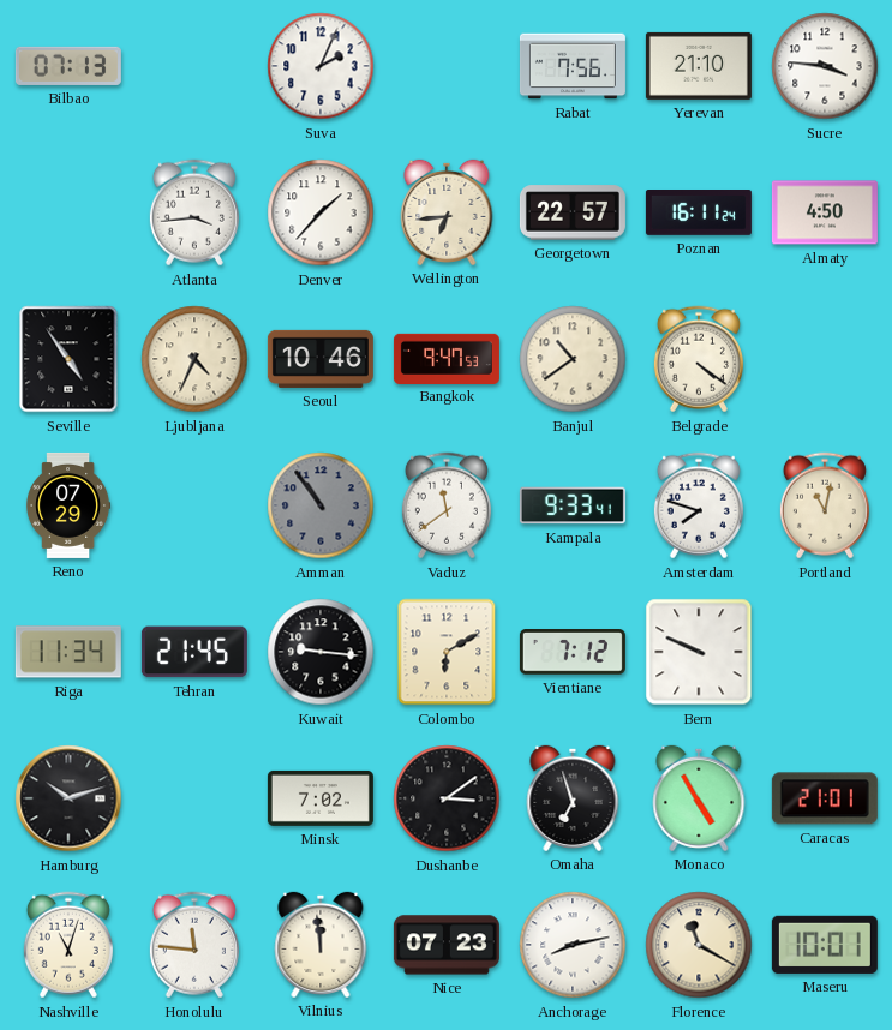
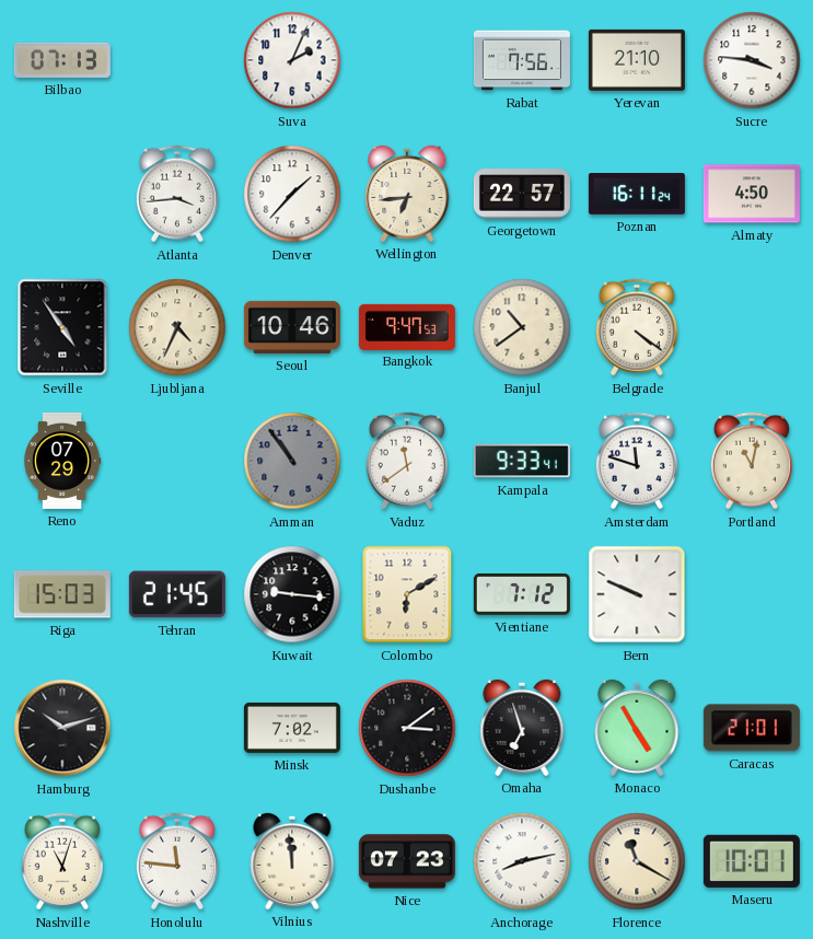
Amsterdam: 7:48 -> 11:48 (637, 461)
Riga: 11:34 -> 15:03 (62, 594)
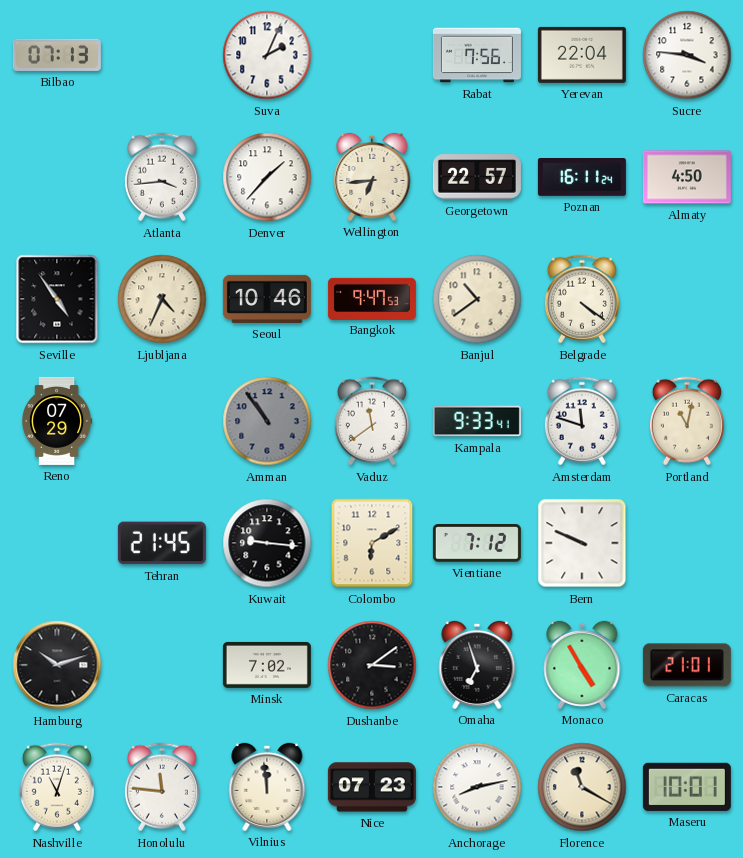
Yerevan: 21:10 -> 22:04 (582, 55)
Riga: 15:03 -> none (62, 594)
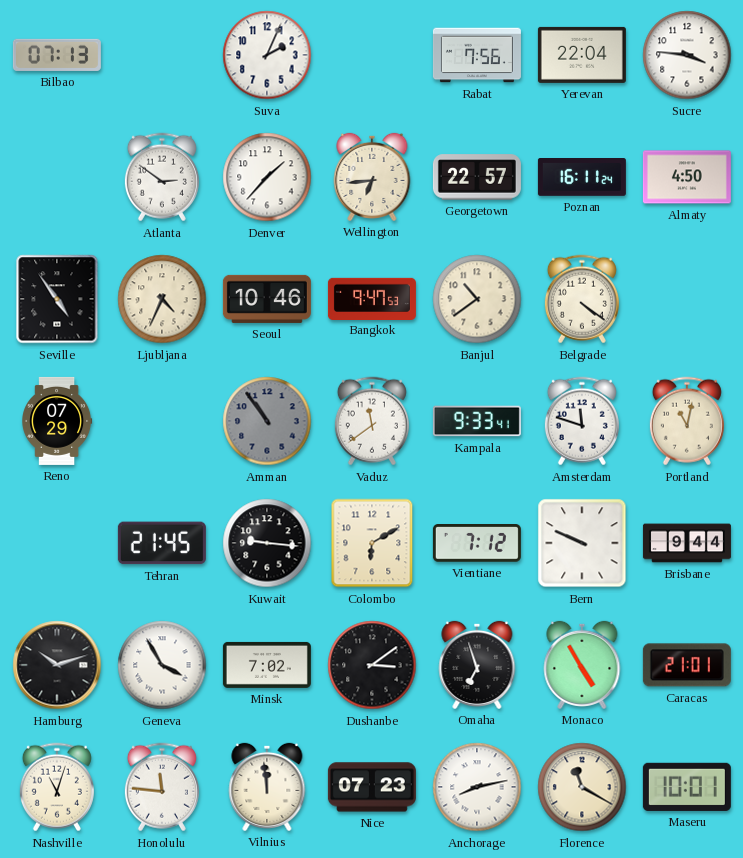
Atlanta: 3:44 -> 2:51 (162, 177)
Brisbane: none -> 9:44 (687, 543)
Geneva: none -> 3:55 (162, 665)
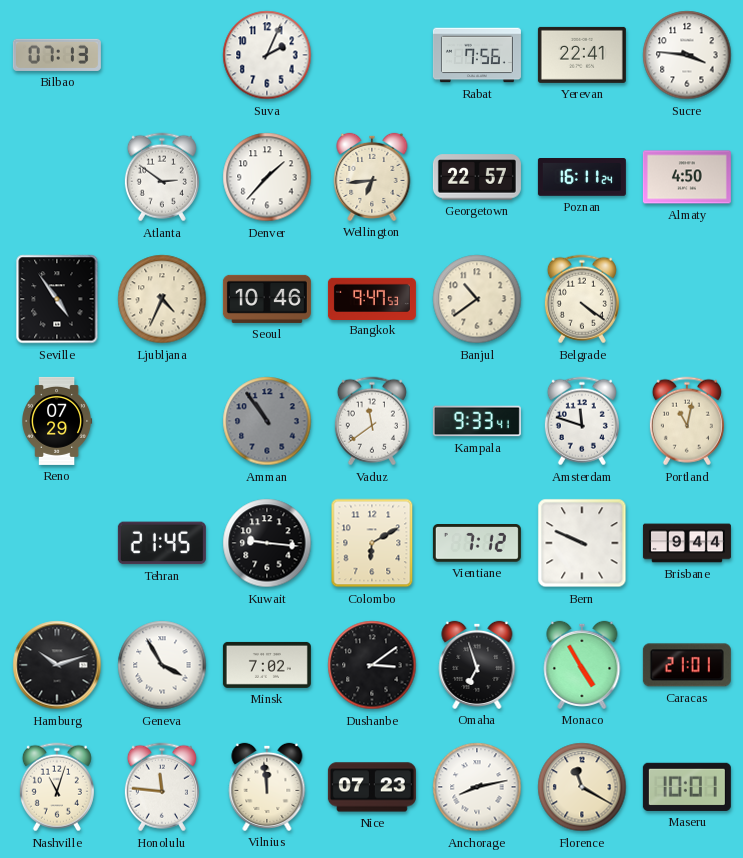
Yerevan: 22:04 -> 22:41 (582, 55)
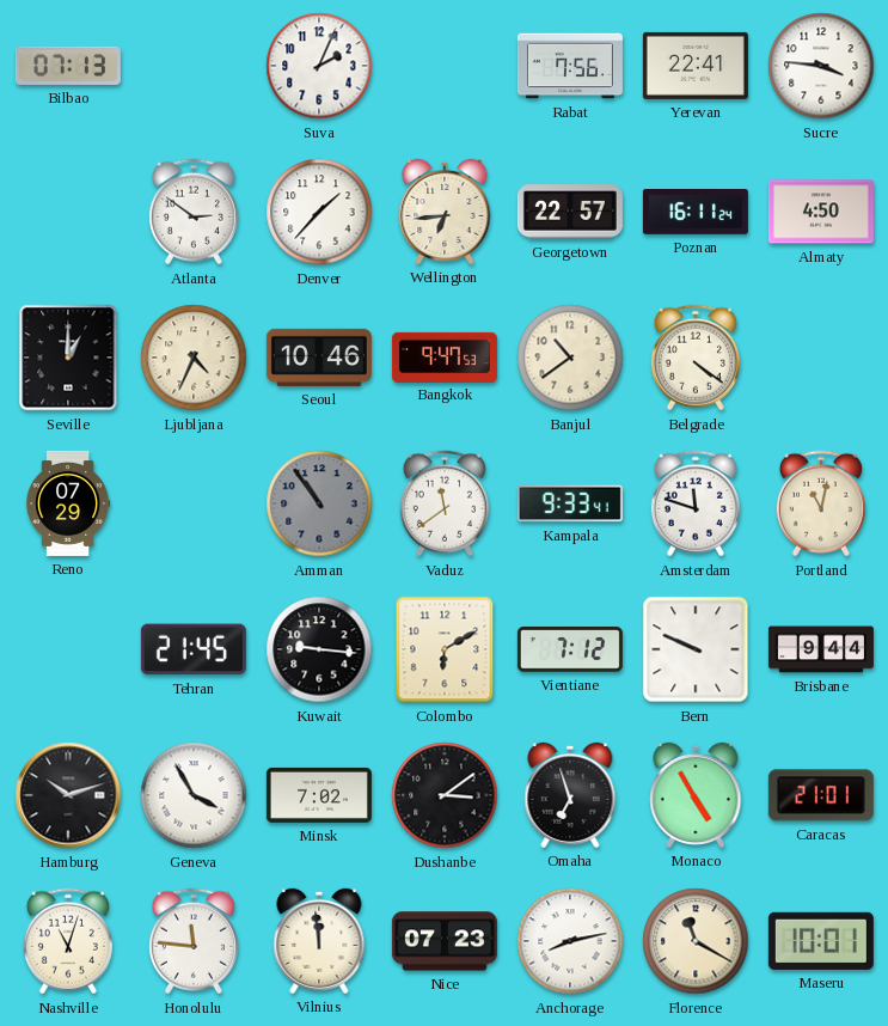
Seville: 4:54 -> 1:00 (68, 358)
